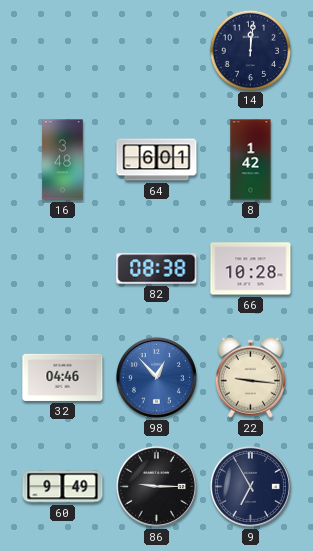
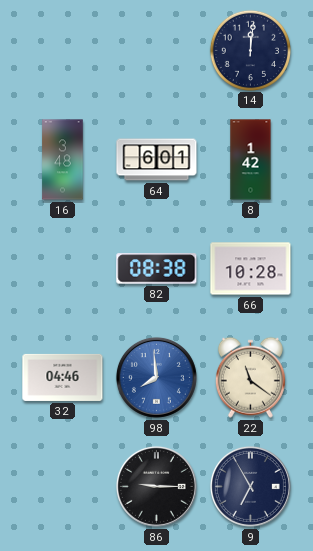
98: 12:53 -> 7:59 (156, 377)
22: 9:16 -> 11:21 (250, 377)
60: 9:49 -> none (63, 487)
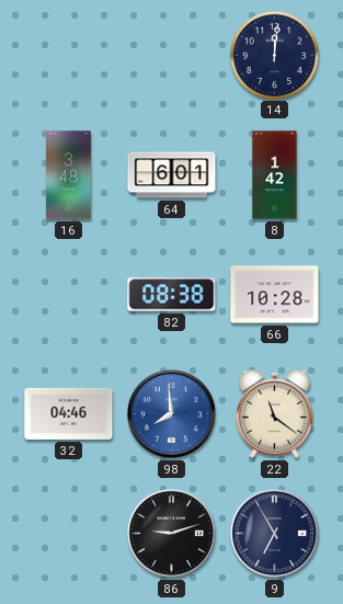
86: 9:15 -> 9:12 (171, 533)
